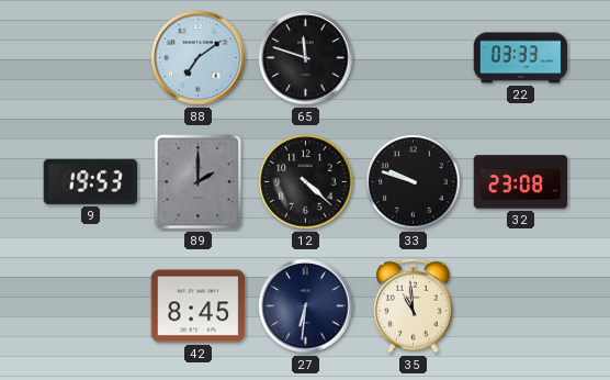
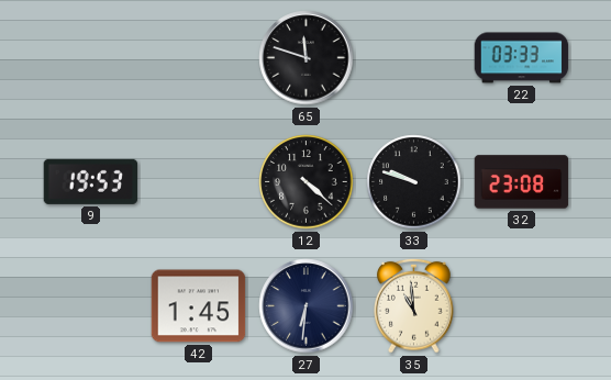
88: 7:09 -> none (199, 58)
89: 2:00 -> none (199, 182)
42: 8:45 -> 1:45 (199, 306)
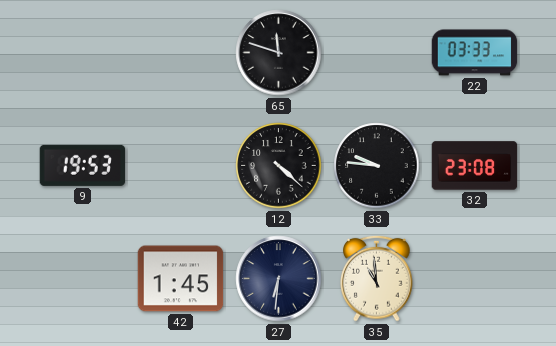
33: 9:48 -> 9:46 (377, 166)
